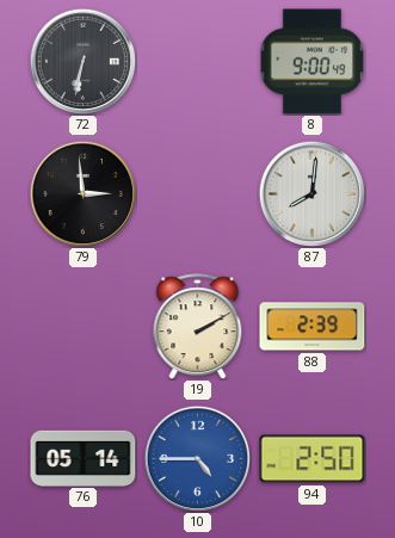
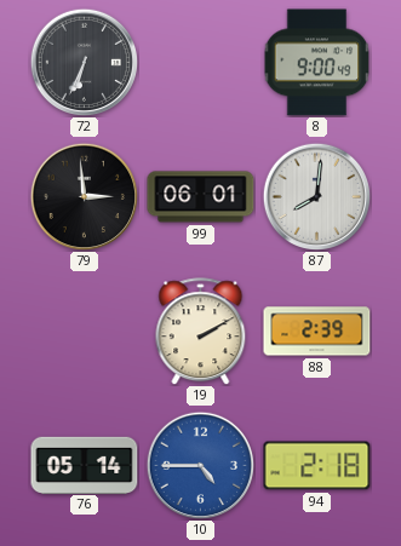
72: 6:32 -> 6:34 (84, 62)
99: none -> 06:01 (201, 197)
94: 2:50 -> 2:18 (317, 466)
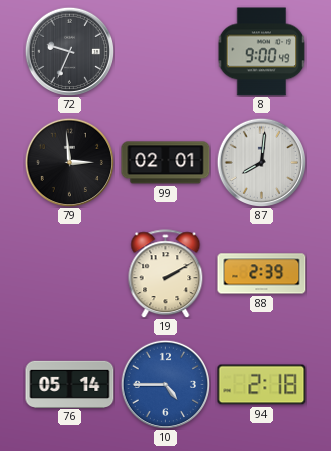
72: 6:34 -> 9:34 (69, 51)
99: 06:01 -> 02:01 (166, 163)
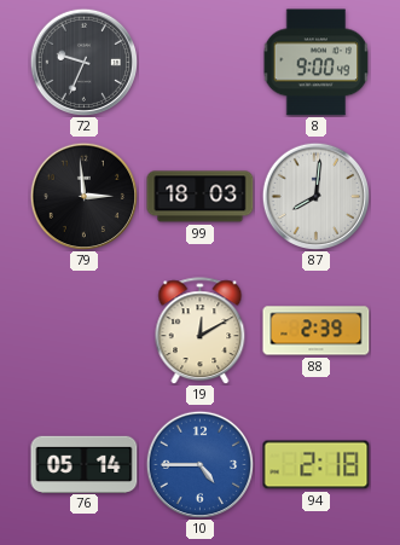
99: 02:01 -> 18:03 (201, 197)
19: 2:10 -> 12:10 (201, 331)
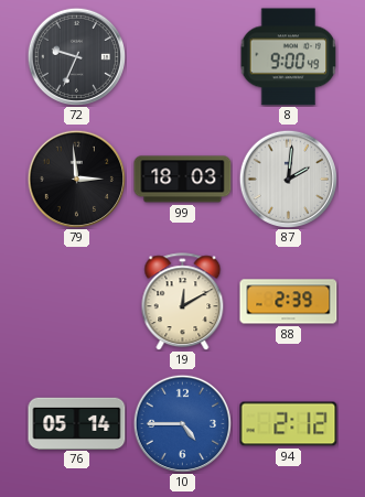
87: 8:01 -> 2:01 (288, 179)
94: 2:18 -> 2:12 (289, 424)
